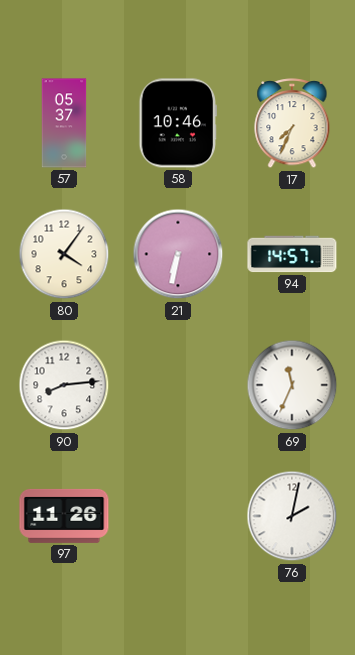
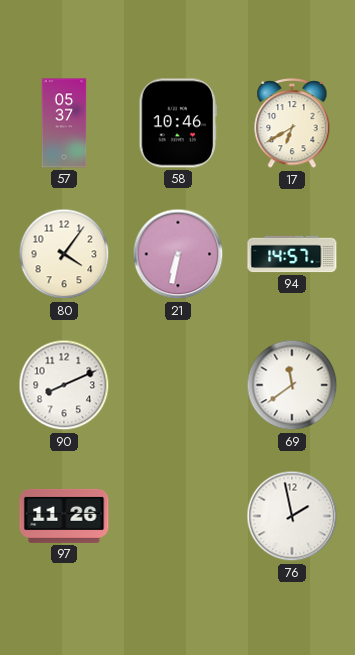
17: 7:34 -> 6:40 (292, 124)
90: 8:14 -> 8:11 (64, 385)
69: 11:34 -> 11:39 (292, 385)
76: 2:02 -> 1:58 (292, 516)
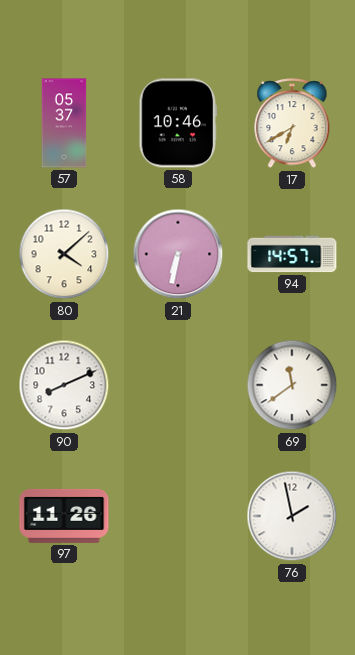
80: 4:06 -> 4:08 (64, 254)
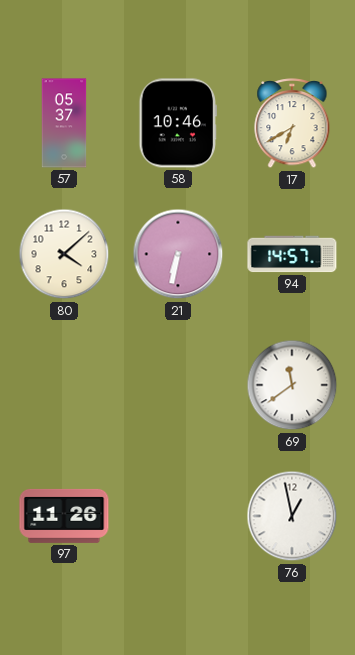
90: 8:11 -> none (64, 385)
76: 1:58 -> 12:58 (292, 516)
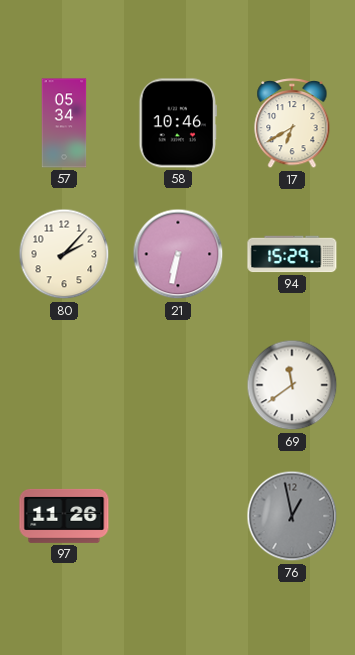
57: 05:37 -> 05:34 (64, 123)
80: 4:08 -> 2:07 (64, 254)
94: 14:57 -> 15:29 (292, 254)
76 dial: white -> grey (292, 516)
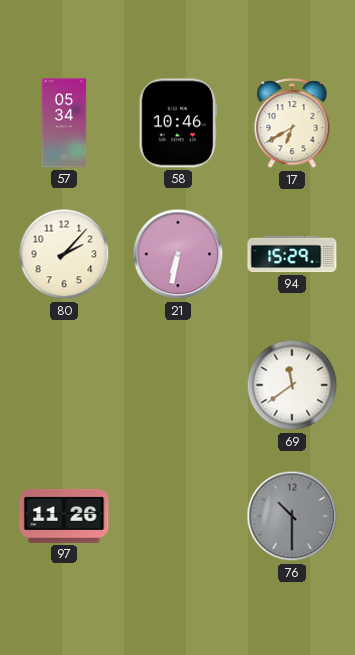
76: 12:58 -> 10:30 (292, 516)
